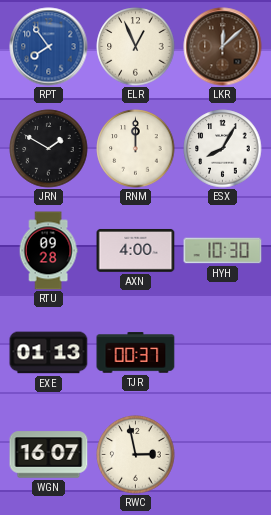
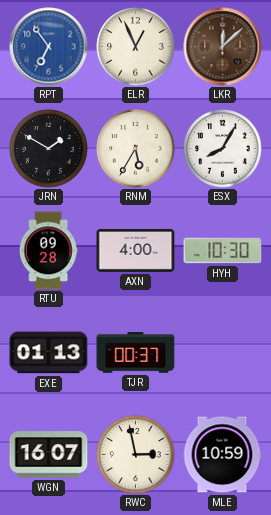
RPT: 7:54 -> 6:54 (49, 47)
RNM: 12:00 -> 5:35 (136, 149)
MLE: none -> 10:59 (222, 455)
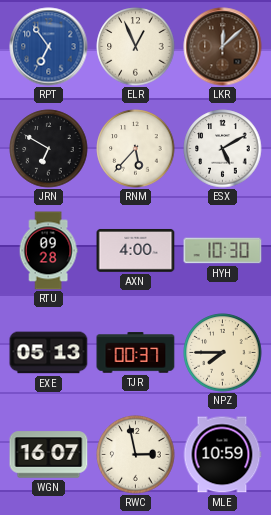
JRN: 1:50 -> 6:50 (49, 149)
RNM: 5:35 -> 5:37 (136, 149)
ESX: 8:05 -> 5:10 (223, 149)
EXE: 01:13 -> 05:13 (49, 353)
NPZ: none -> 7:45 (223, 353)
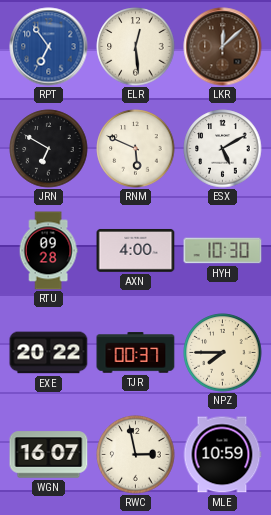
ELR: 12:56 -> 12:29 (136, 47)
RNM: 5:37 -> 5:49 (136, 149)
EXE: 05:13 -> 20:22 (49, 353)
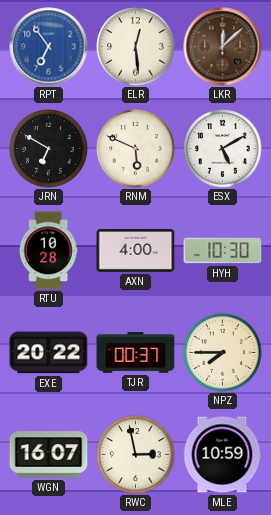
RTU: 09:28 -> 10:28 (48, 251)
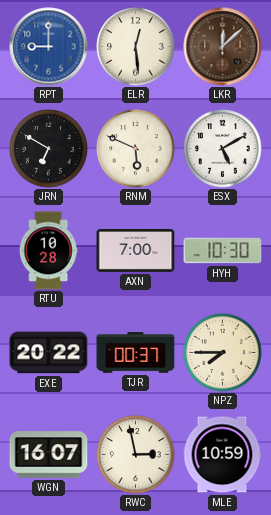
RPT: 6:54 -> 9:00 (49, 47)
AXN: 4:00 -> 7:00 (136, 250)
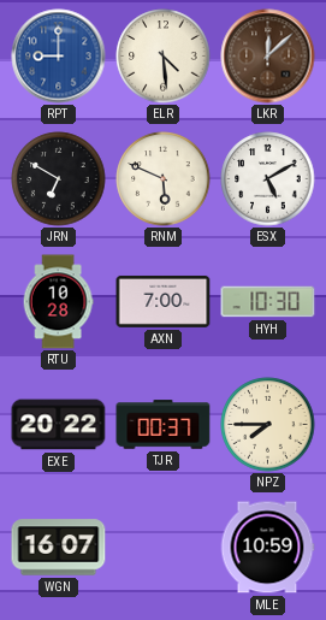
ELR: 12:29 -> 4:29 (164, 57)
RWC: 2:58 -> none (136, 455)
